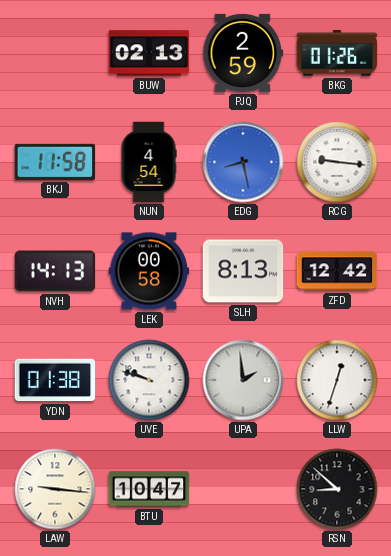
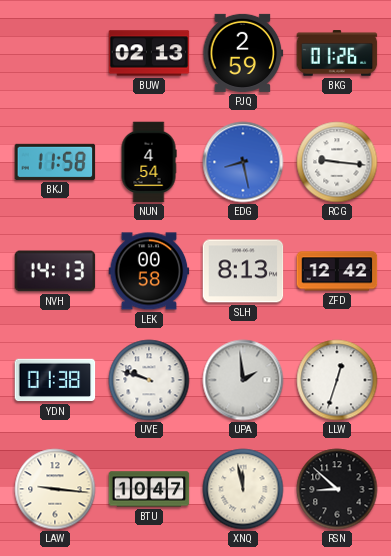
XNQ: none -> 11:58 (243, 489)
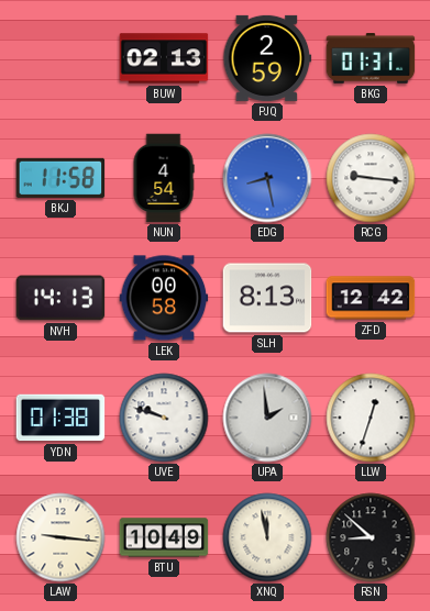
BKG: 01:26 -> 01:31 (371, 58)
BTU: 10:47 -> 10:49 (164, 537)
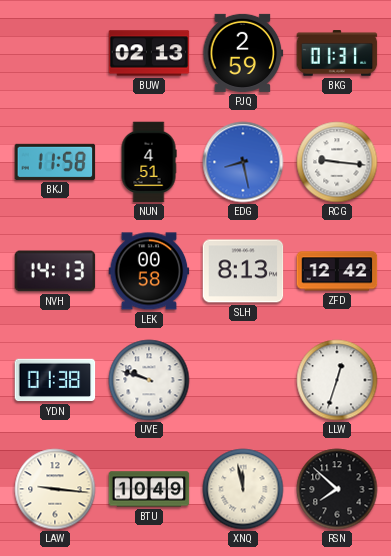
NUN: 4:54 -> 4:51 (149, 162)
UPA: 1:59 -> none (267, 418)
RSN: 8:52 -> 7:52 (337, 489)
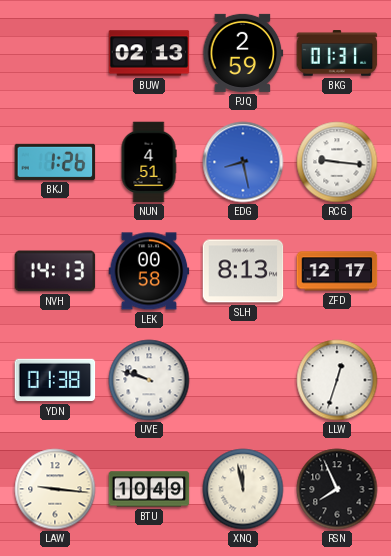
BKJ: 11:58 -> 1:26 (55, 162)
ZFD: 12:42 -> 12:17 (337, 271)
RSN: 7:52 -> 7:56 (337, 489)
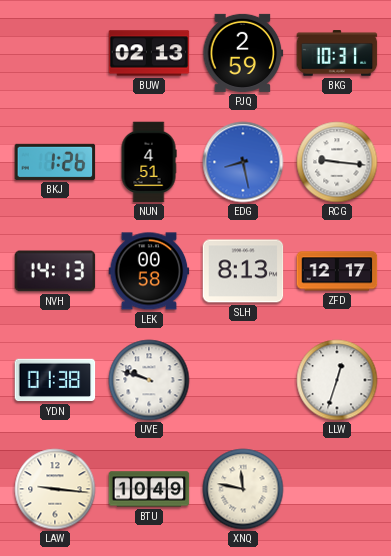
BKG: 01:31 -> 10:31 (337, 53)
XNQ: 11:58 -> 11:47 (243, 489)
RSN: 7:56 -> none (337, 489)
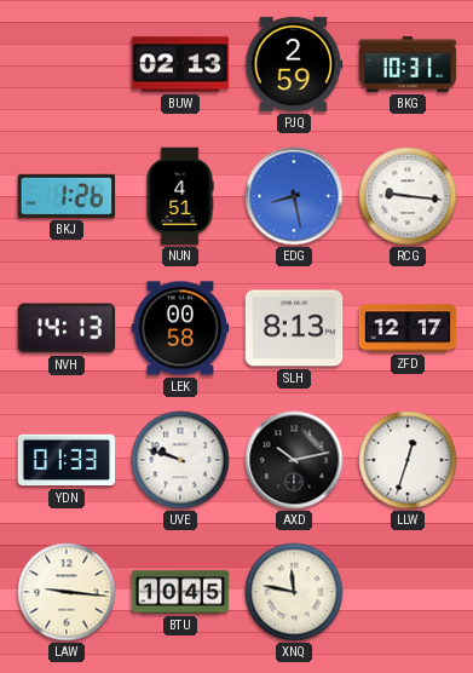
YDN: 01:38 -> 01:33 (67, 460)
AXD: none -> 10:13 (294, 460)
BTU: 10:49 -> 10:45 (180, 592)
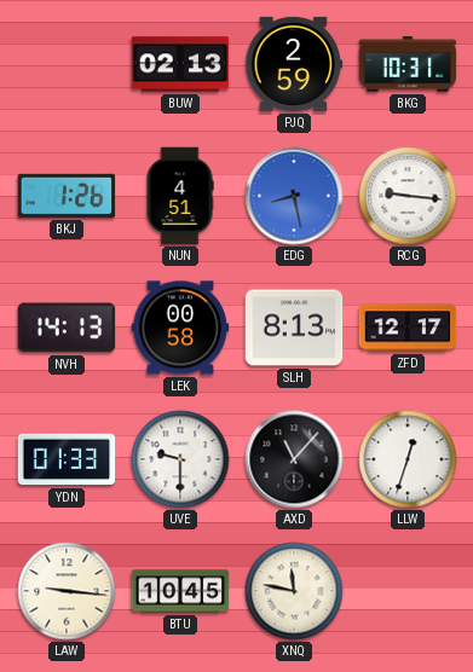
UVE: 9:48 -> 9:30 (180, 459)
AXD: 10:13 -> 11:07 (294, 459)
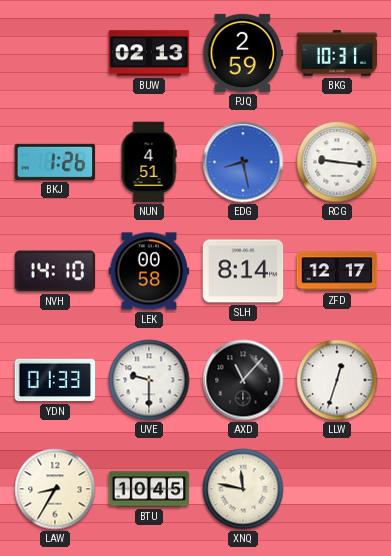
NVH: 14:13 -> 14:10 (55, 271)
SLH: 8:13 -> 8:14 (243, 271)
LAW: 9:16 -> 8:35 (55, 489)
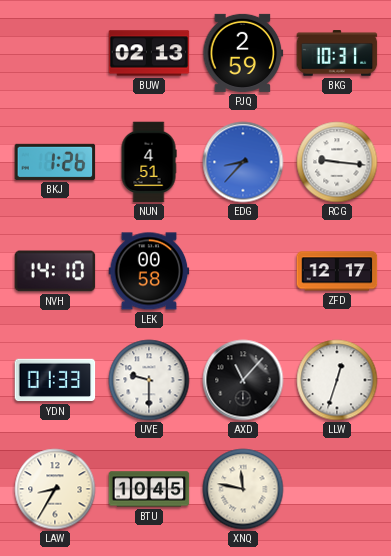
EDG: 8:28 -> 8:37 (243, 162)
SLH: 8:14 -> none (243, 271)
